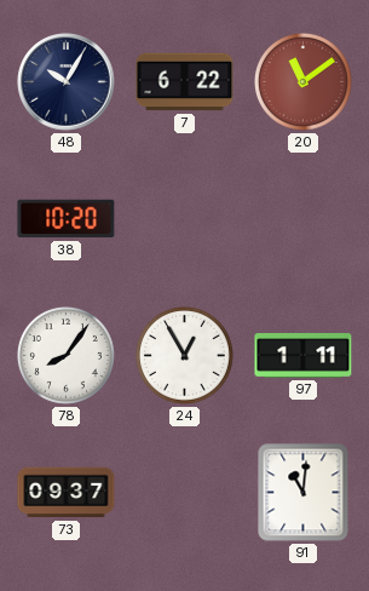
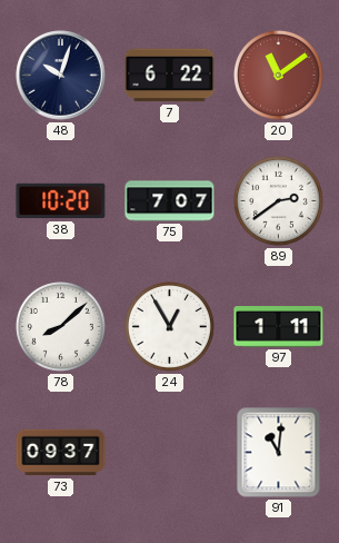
48: 10:05 -> 10:03 (61, 76)
75: none -> 7:07 (170, 201)
89: none -> 2:39 (278, 200)
78: 8:06 -> 8:08 (60, 326)
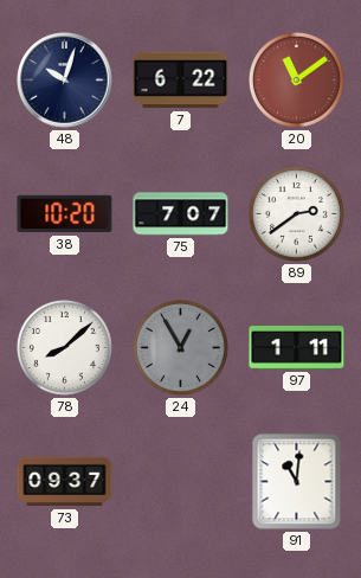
24 dial: white -> grey (180, 347)
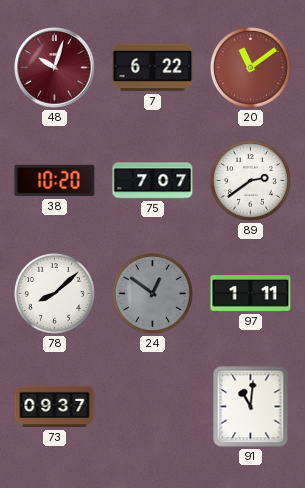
48 dial: navy -> burgundy (55, 68)
24: 12:55 -> 12:51 (152, 293)
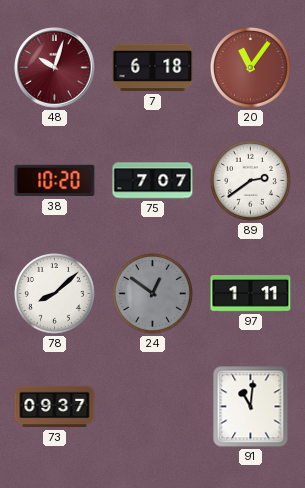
7: 6:22 -> 6:18 (153, 68)
20: 11:09 -> 11:06 (250, 67)
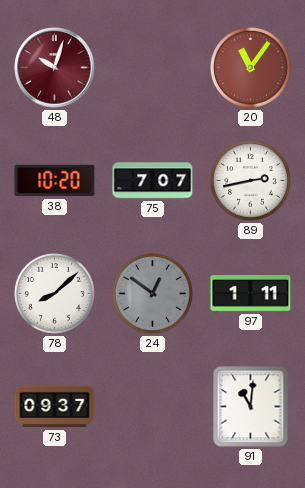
7: 6:18 -> none (153, 68)
89: 2:39 -> 2:43 (250, 180)
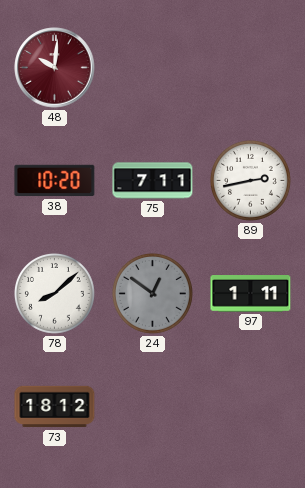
48: 10:03 -> 10:01 (55, 68)
20: 11:06 -> none (250, 67)
75: 7:07 -> 7:11 (153, 181)
73: 09:37 -> 18:12 (55, 407)
91: 11:01 -> none (251, 407)
